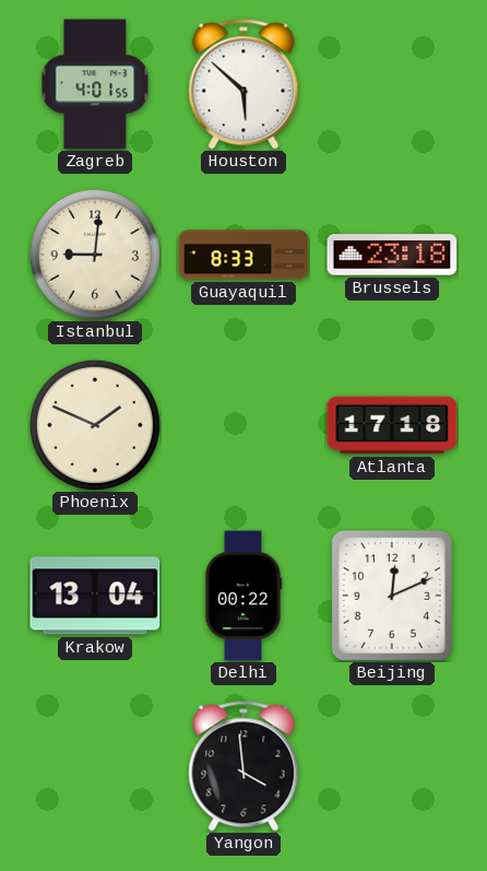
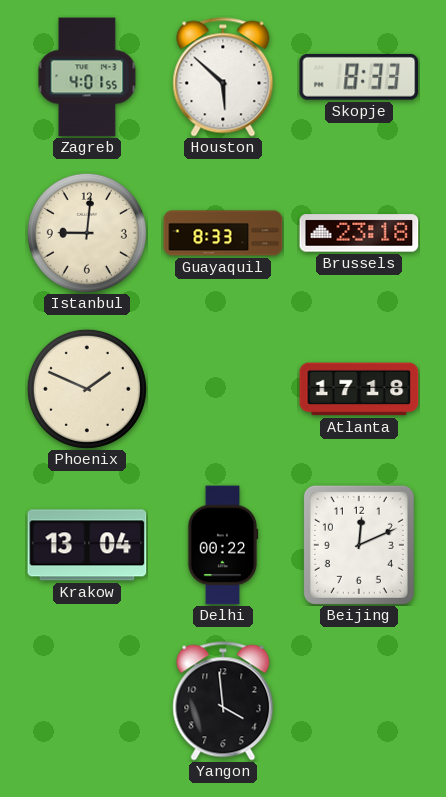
Skopje: none -> 8:33 (359, 77)
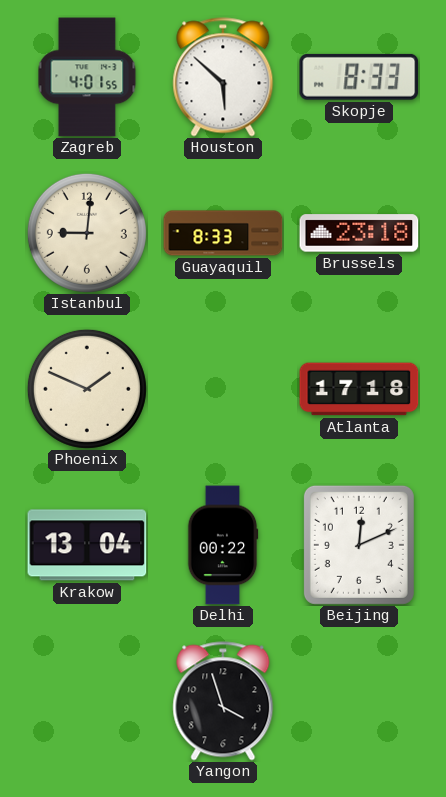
Yangon: 3:59 -> 3:57 (223, 701)
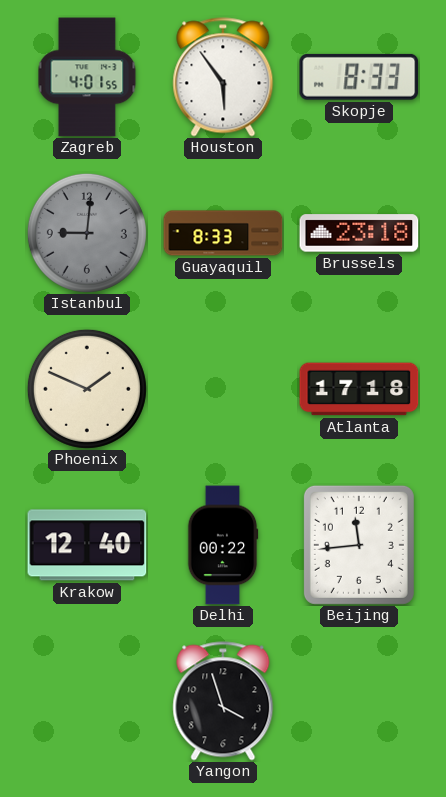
Houston: 5:52 -> 5:54 (223, 77)
Istanbul dial: cream -> grey (87, 233)
Krakow: 13:04 -> 12:40 (87, 545)
Beijing: 12:11 -> 11:44 (359, 545)
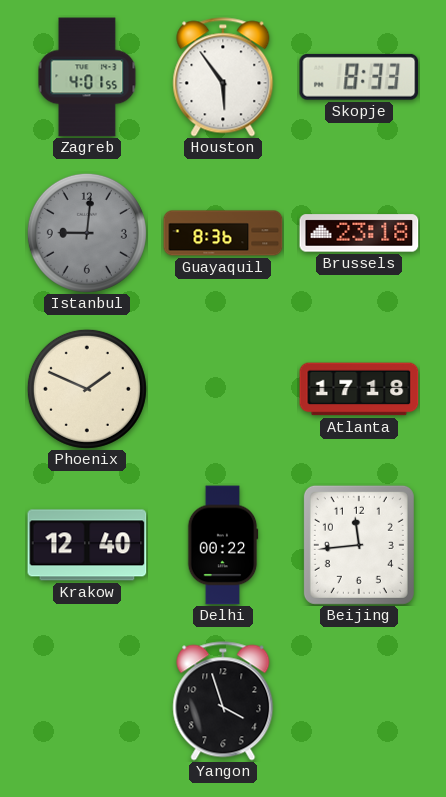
Guayaquil: 8:33 -> 8:36 (223, 233)
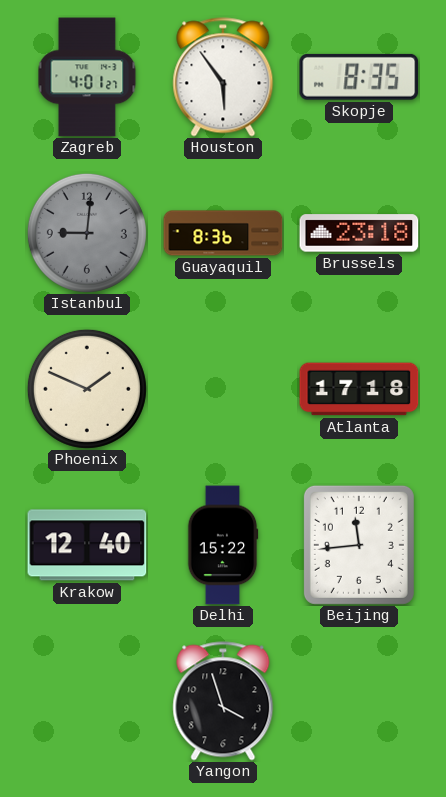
Zagreb: 4:01:55 -> 4:01:27 (87, 77)
Skopje: 8:33 -> 8:35 (359, 77)
Delhi: 00:22 -> 15:22 (223, 545)
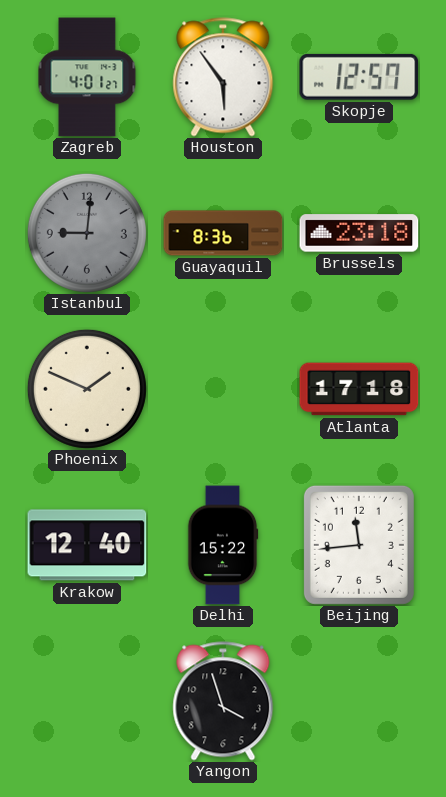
Skopje: 8:35 -> 12:57 (359, 77)
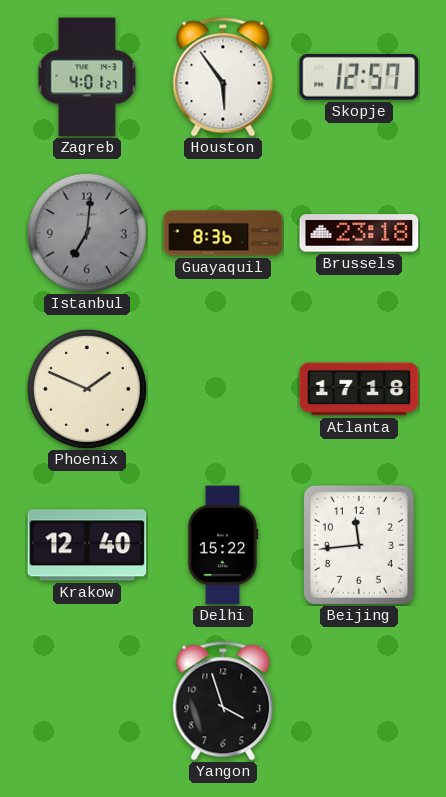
Istanbul: 9:01 -> 7:01 (87, 233)
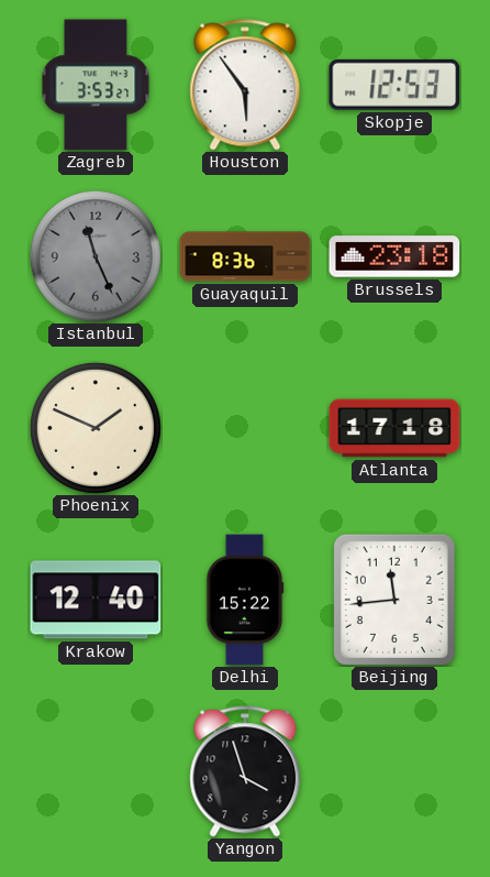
Zagreb: 4:01 -> 3:53 (96, 85)
Skopje: 12:57 -> 12:53 (394, 85)
Istanbul: 7:01 -> 11:26 (96, 256)
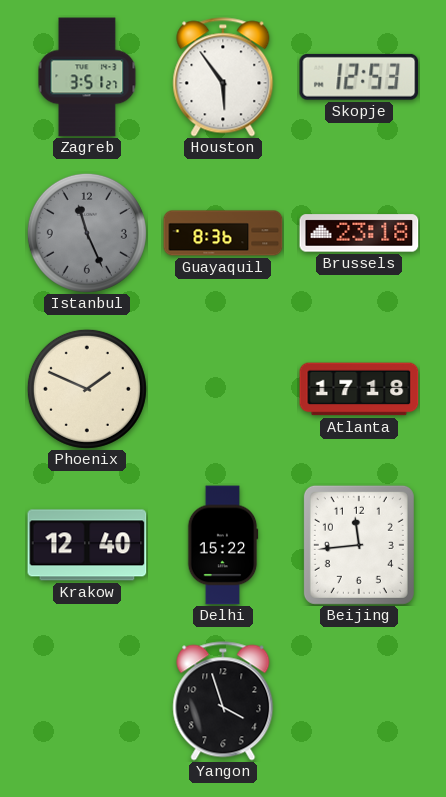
Zagreb: 3:53 -> 3:51 (87, 77)
